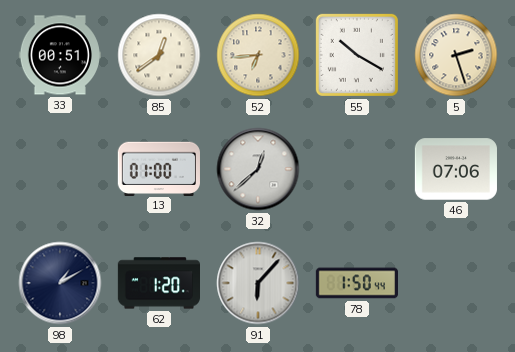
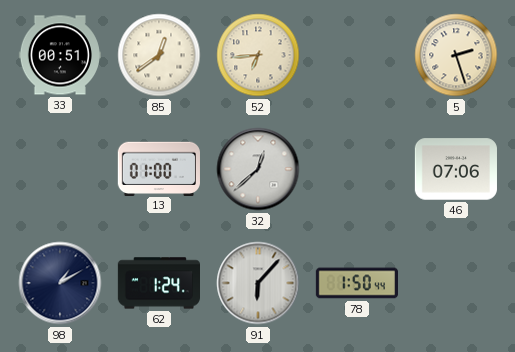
55: 10:20 -> none (357, 55)
62: 1:20 -> 1:24 (158, 283)
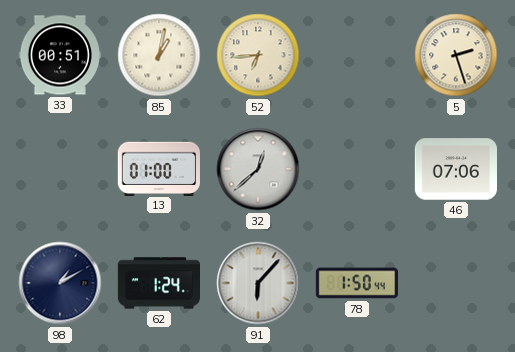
85: 12:39 -> 1:02 (159, 55)
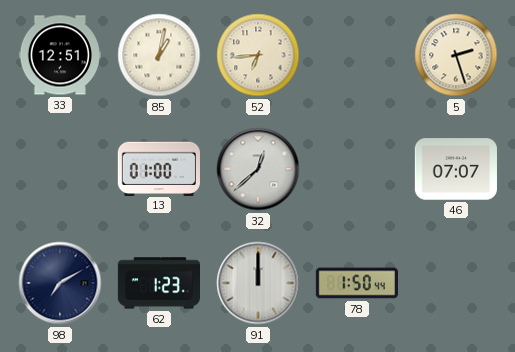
33: 00:51 -> 12:51 (60, 55)
46: 07:06 -> 07:07 (456, 169)
98: 1:10 -> 7:10 (60, 283)
62: 1:24 -> 1:23 (158, 283)
91: 6:07 -> 12:00 (258, 283)
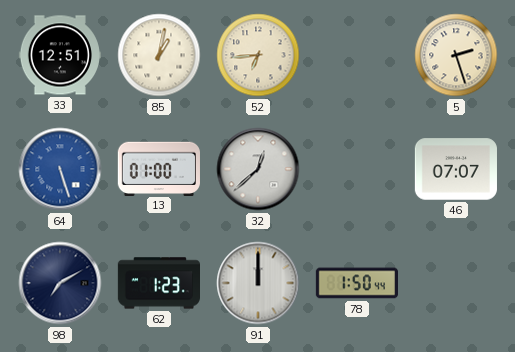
64: none -> 5:27 (60, 169)
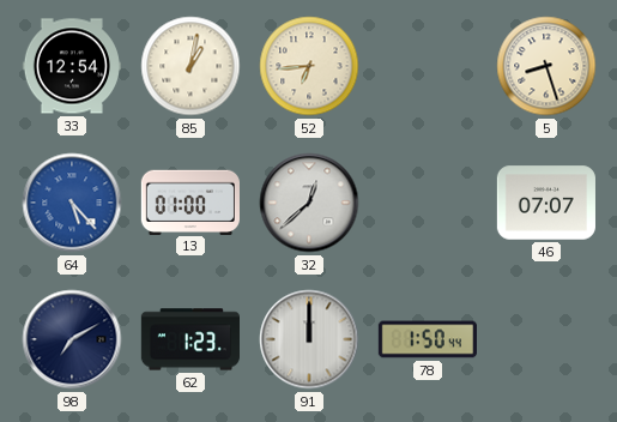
33: 12:51 -> 12:54 (72, 66)
5: 2:27 -> 8:27 (546, 66)
64: 5:27 -> 5:23 (72, 203)
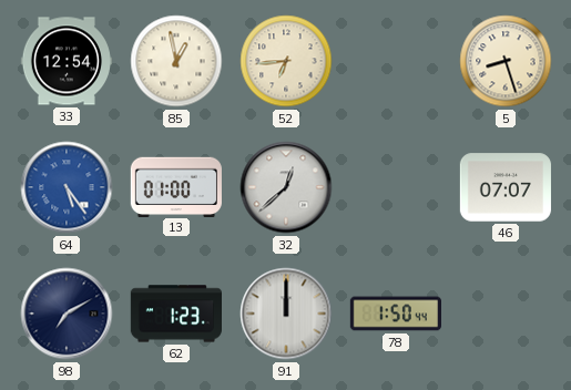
85: 1:02 -> 12:58 (176, 61)
64: 5:23 -> 5:24 (67, 187)
